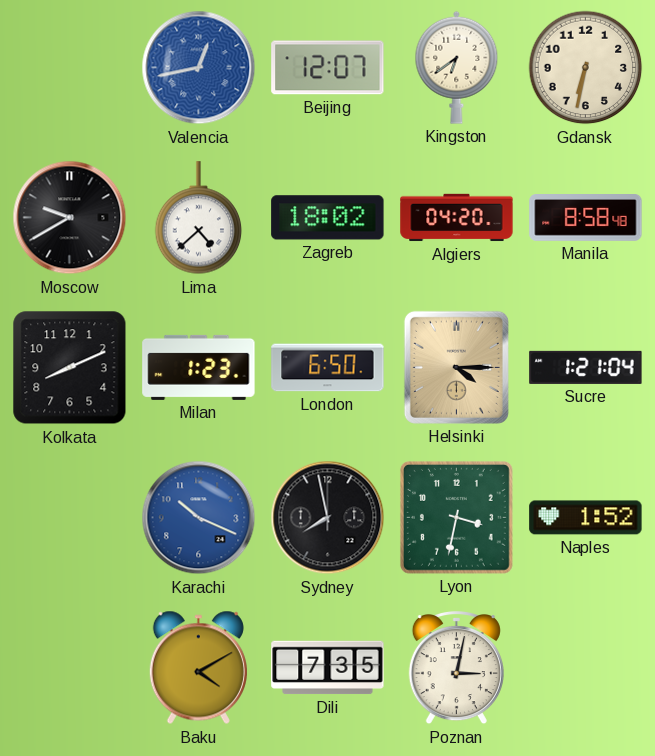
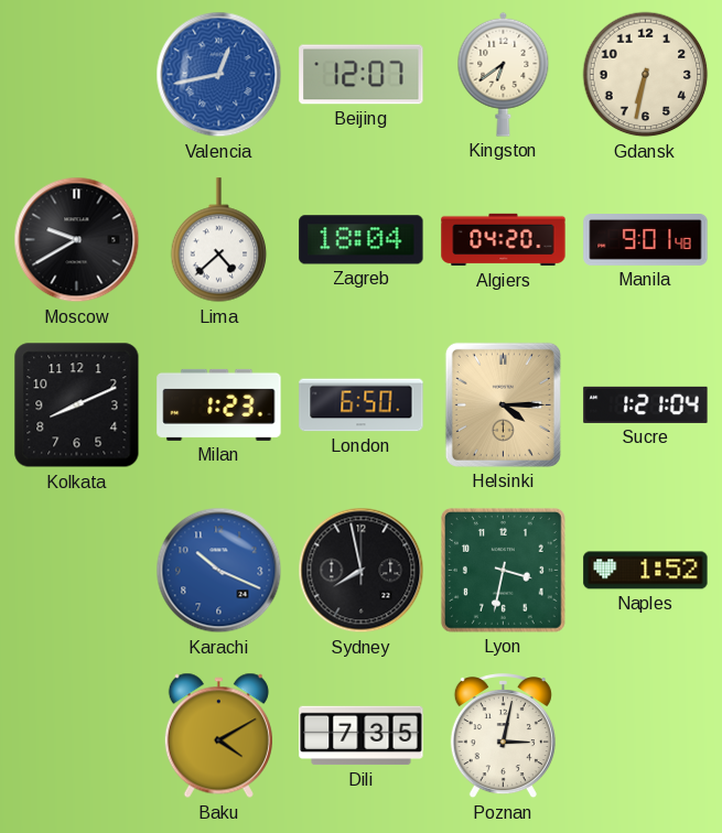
Zagreb: 18:02 -> 18:04 (362, 240)
Manila: 8:58 -> 9:01 (646, 240)
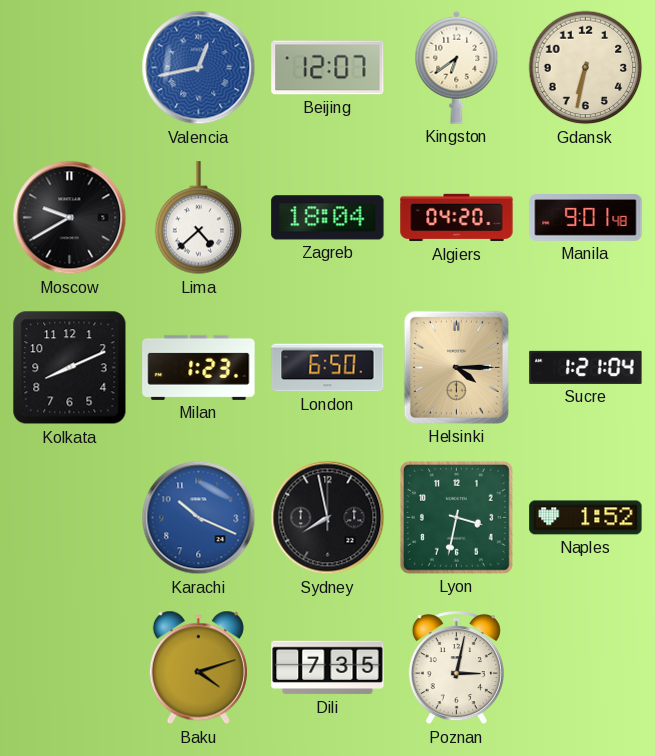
Baku: 4:10 -> 4:12 (198, 668)
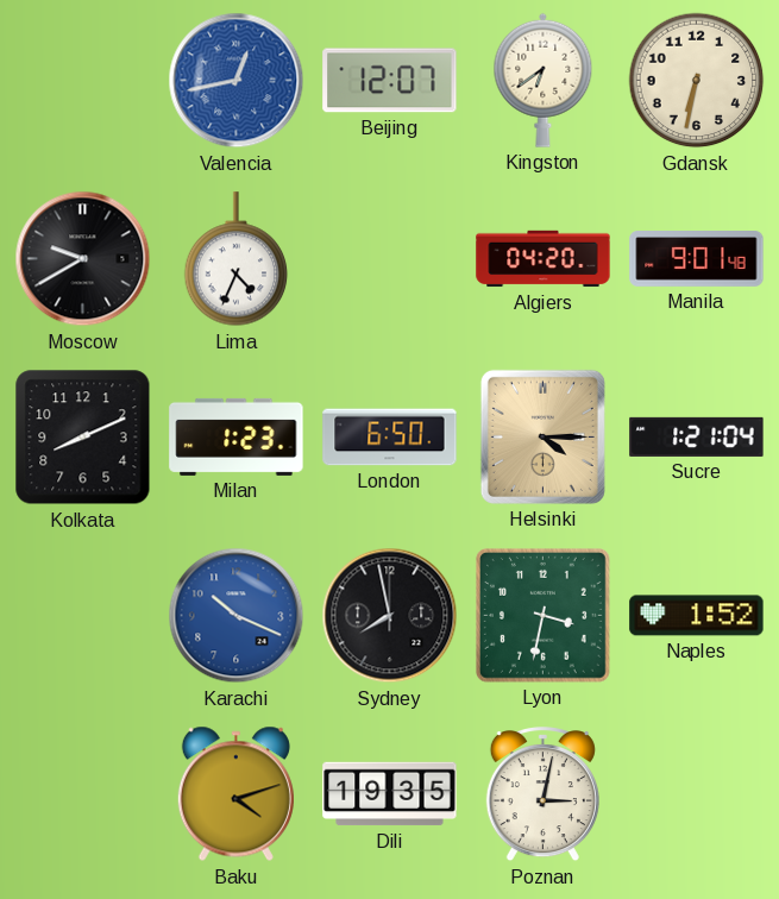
Lima: 4:38 -> 4:34 (237, 259)
Zagreb: 18:04 -> none (328, 218)
Dili: 7:35 -> 19:35 (390, 794)
